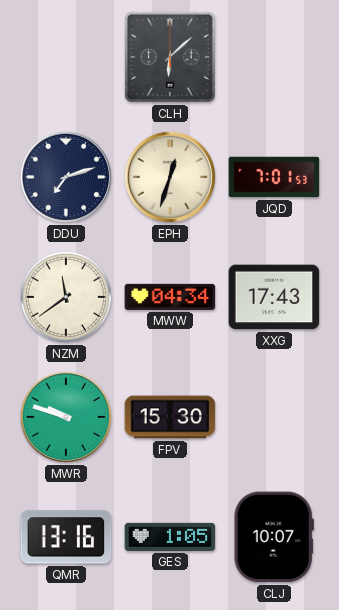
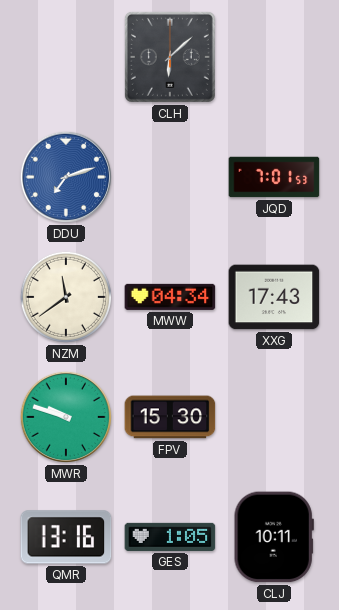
DDU dial: navy -> blue (66, 177)
EPH: 12:33 -> none (170, 177)
CLJ: 10:07 -> 10:11 (274, 537)
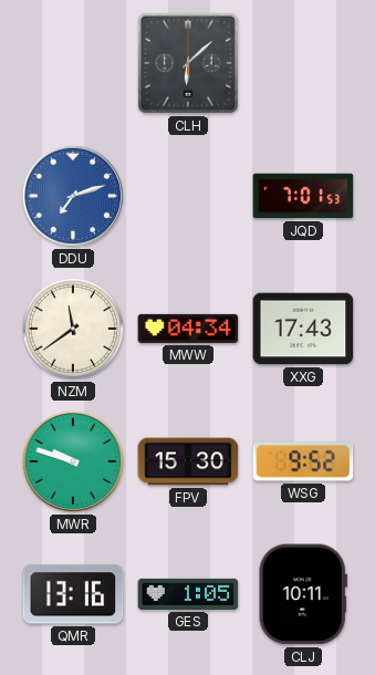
WSG: none -> 9:52 (303, 461)
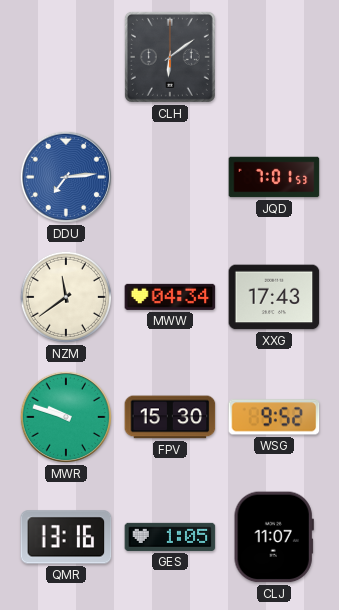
CLH: 6:08 -> 6:09 (170, 57)
DDU: 7:12 -> 7:14 (66, 177)
CLJ: 10:11 -> 11:07 (274, 537)
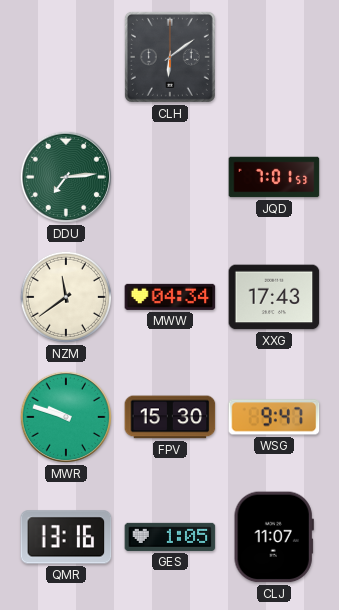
DDU dial: blue -> green (66, 177)
WSG: 9:52 -> 9:47 (274, 417)
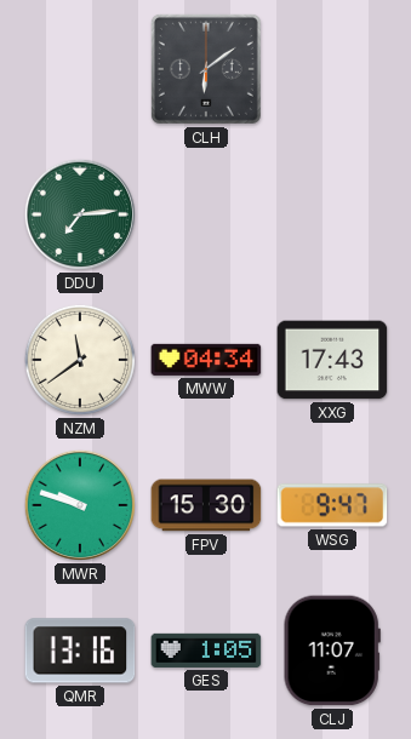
JQD: 7:01 -> none (274, 177)
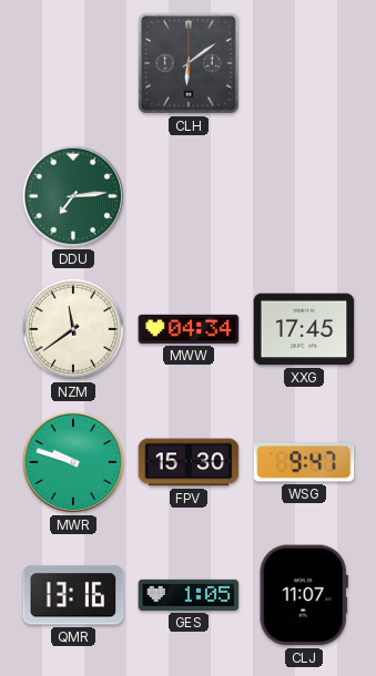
XXG: 17:43 -> 17:45 (304, 329)
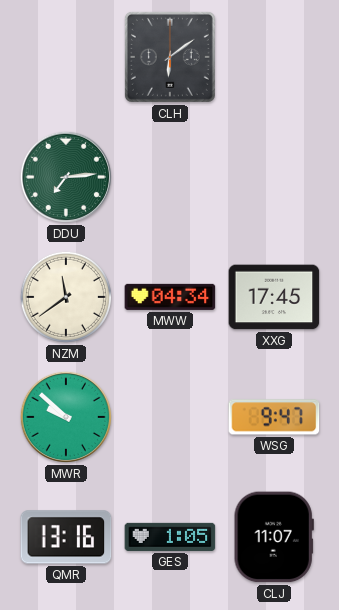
MWR: 9:48 -> 9:52 (66, 417)
FPV: 15:30 -> none (189, 462)
